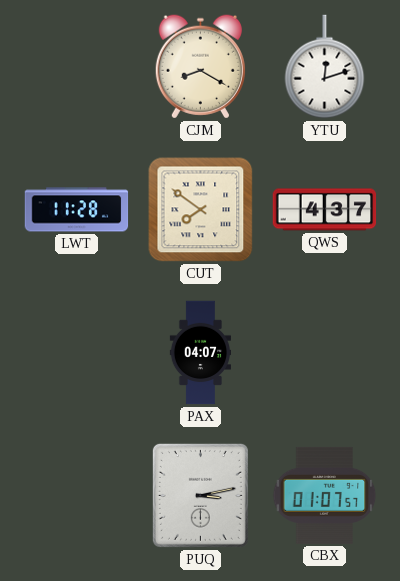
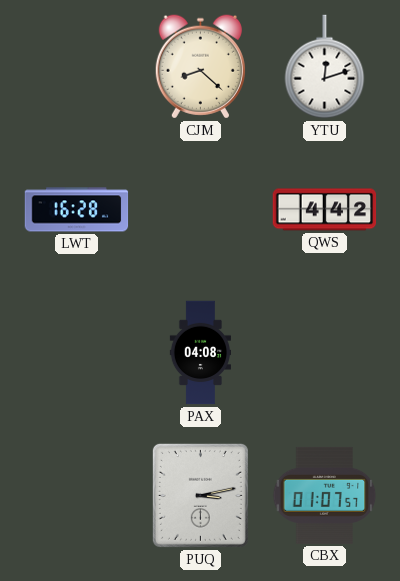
CJM: 8:20 -> 8:22 (200, 67)
LWT: 11:28 -> 16:28 (77, 210)
CUT: 7:51 -> none (201, 210)
QWS: 4:37 -> 4:42 (325, 210)
PAX: 04:07 -> 04:08 (200, 353)
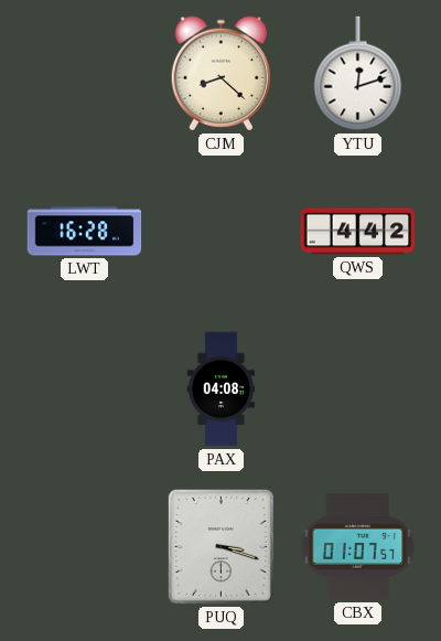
PUQ: 3:13 -> 3:18 (220, 546)
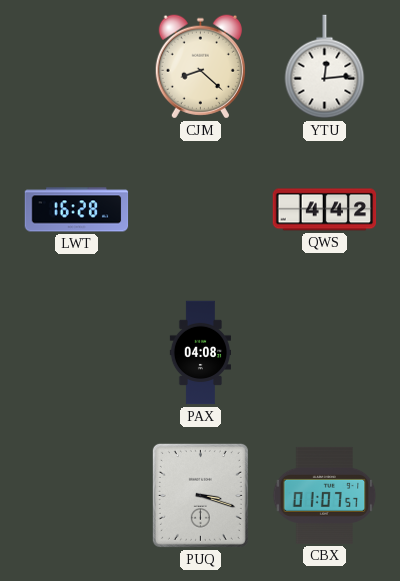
YTU: 12:12 -> 12:14 (325, 67)
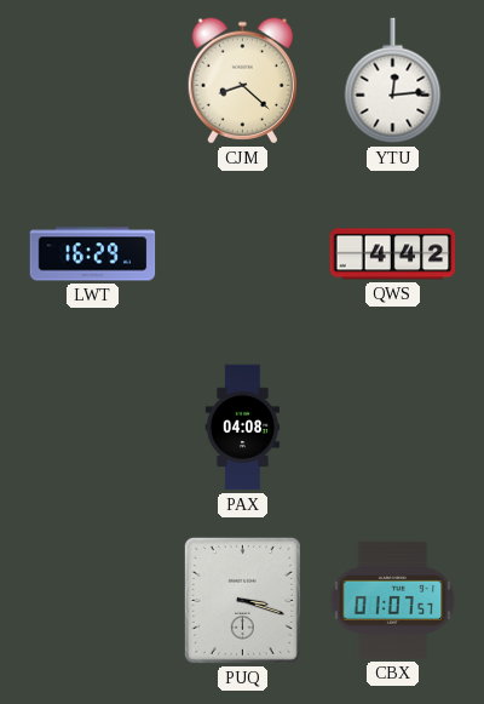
LWT: 16:28 -> 16:29 (93, 254)
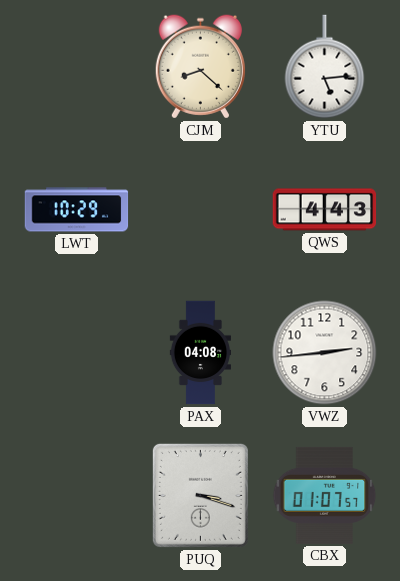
YTU: 12:14 -> 5:14 (325, 67)
LWT: 16:29 -> 10:29 (77, 210)
QWS: 4:42 -> 4:43 (325, 210)
VWZ: none -> 2:44 (325, 353)
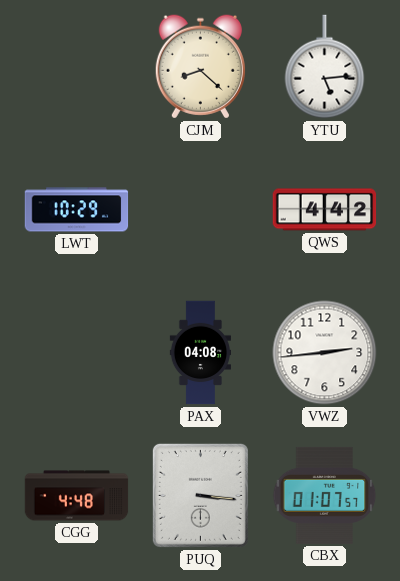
QWS: 4:43 -> 4:42 (325, 210)
CGG: none -> 4:48 (77, 496)
PUQ: 3:18 -> 3:16 (200, 495)
